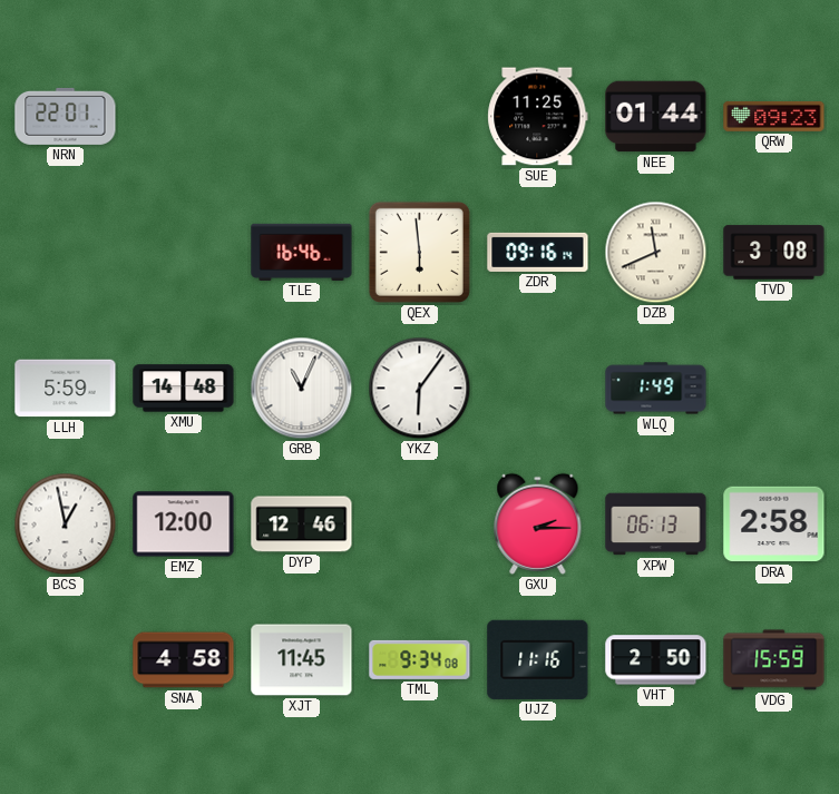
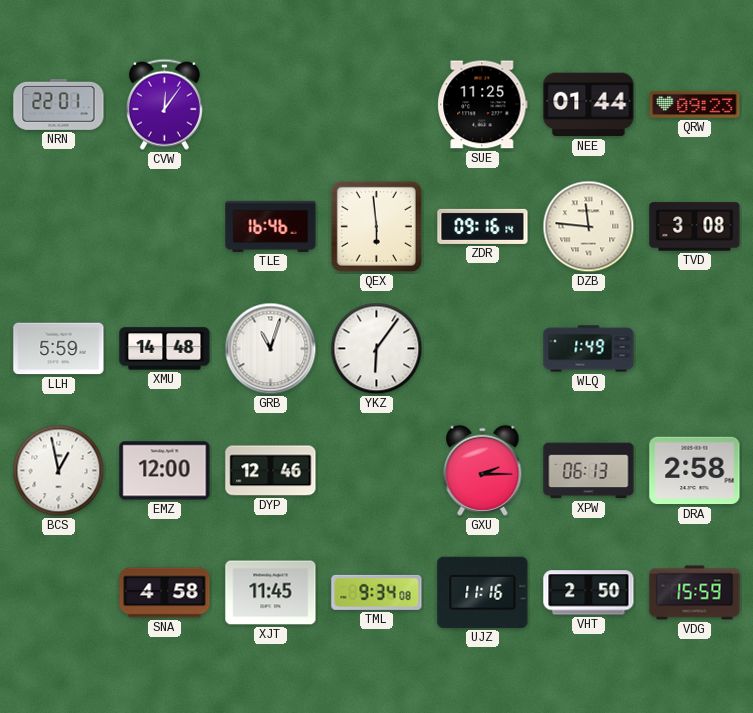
CVW: none -> 12:06 (164, 104)
DZB: 11:41 -> 11:46 (589, 227)
GRB: 11:04 -> 11:03 (271, 349)
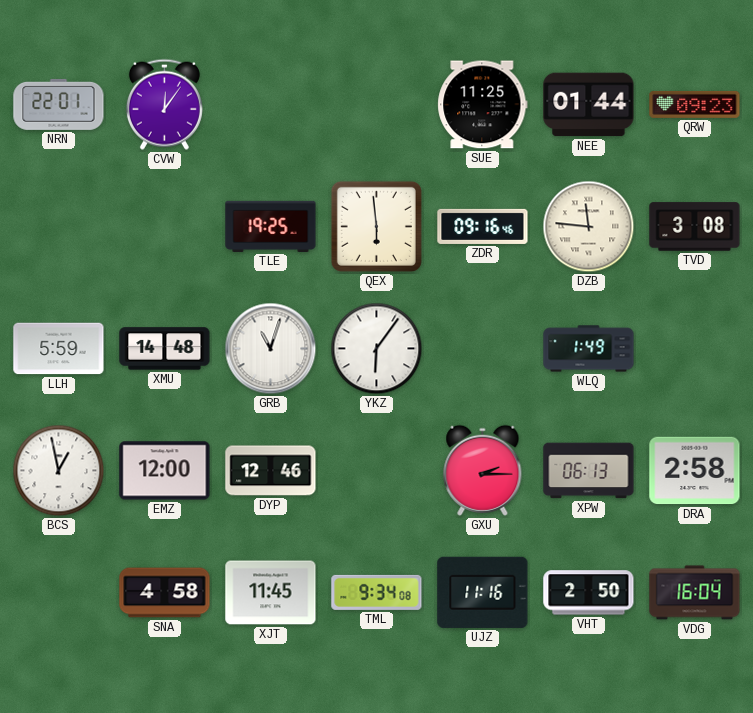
TLE: 16:46 -> 19:25 (271, 226)
ZDR: 09:16:14 -> 09:16:46 (483, 226)
VDG: 15:59 -> 16:04 (695, 593)
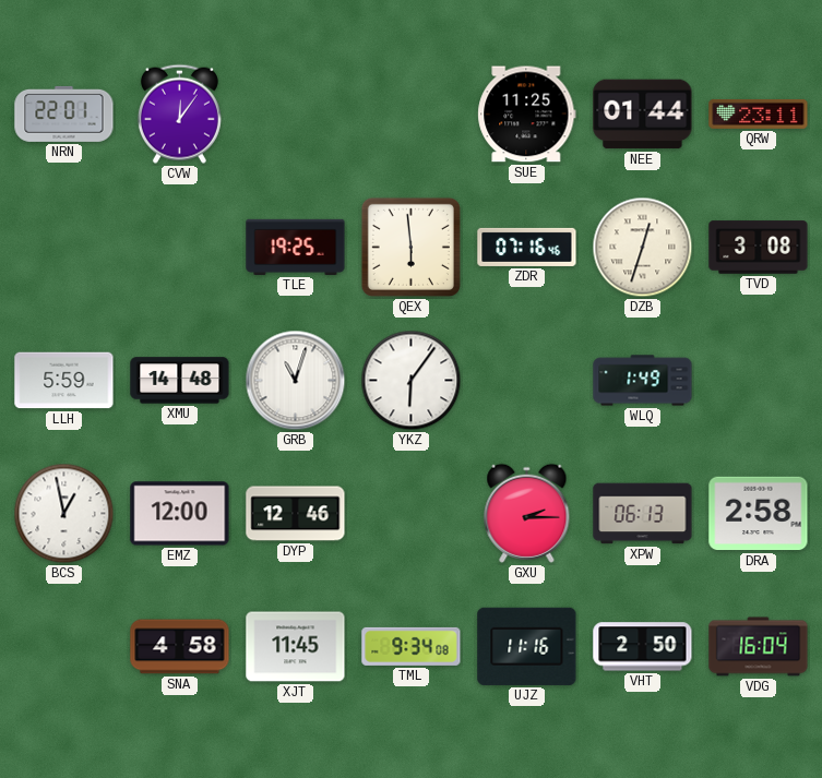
QRW: 09:23 -> 23:11 (759, 113)
ZDR: 09:16 -> 07:16 (527, 247)
DZB: 11:46 -> 12:33 (643, 248)
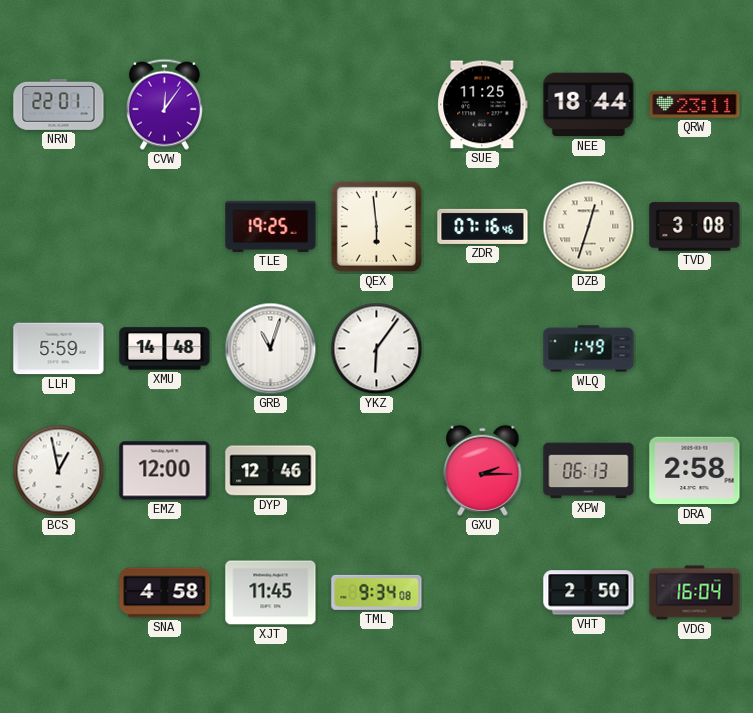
NEE: 01:44 -> 18:44 (589, 105)
UJZ: 11:16 -> none (527, 646)
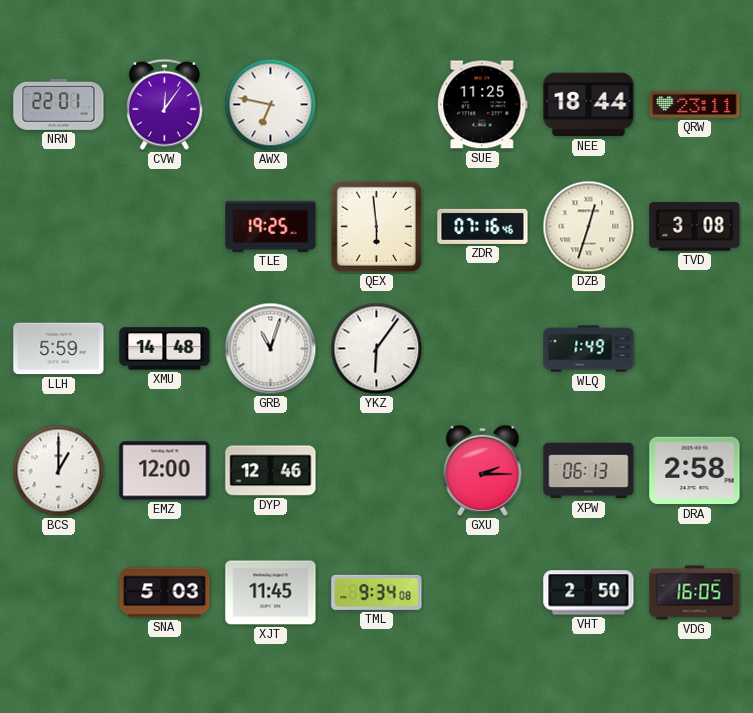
AWX: none -> 6:47 (271, 105)
BCS: 12:58 -> 1:00 (59, 471)
SNA: 4:58 -> 5:03 (165, 593)
VDG: 16:04 -> 16:05 (695, 593)
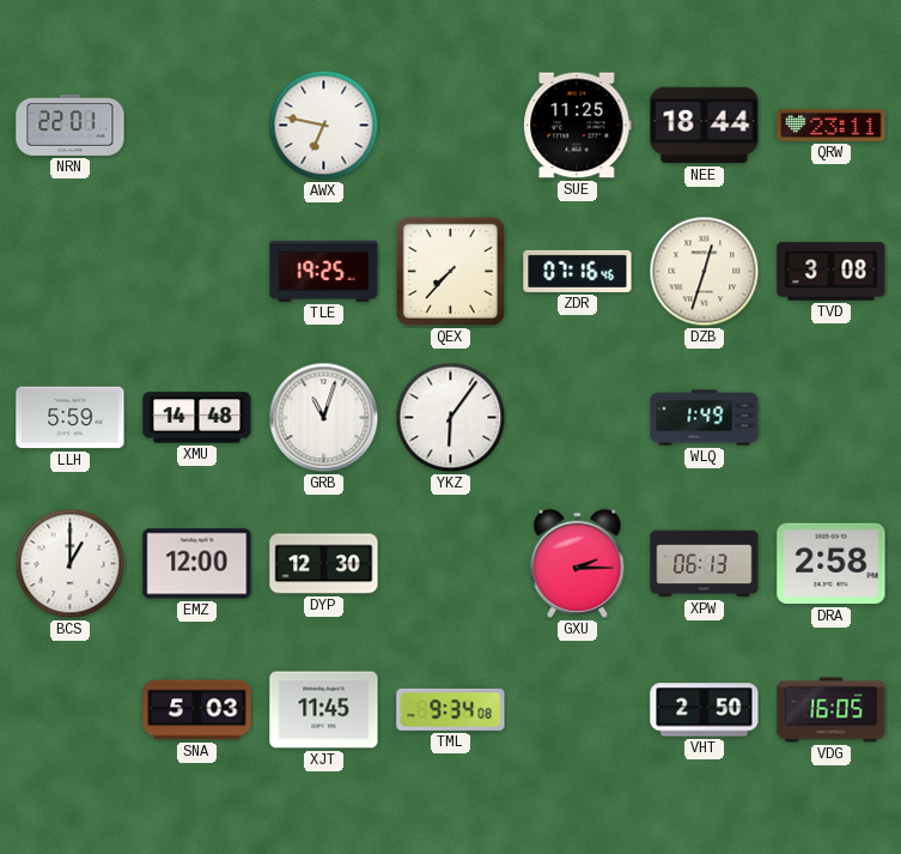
CVW: 12:06 -> none (164, 104)
QEX: 5:59 -> 7:37 (450, 271)
DYP: 12:46 -> 12:30 (324, 564)
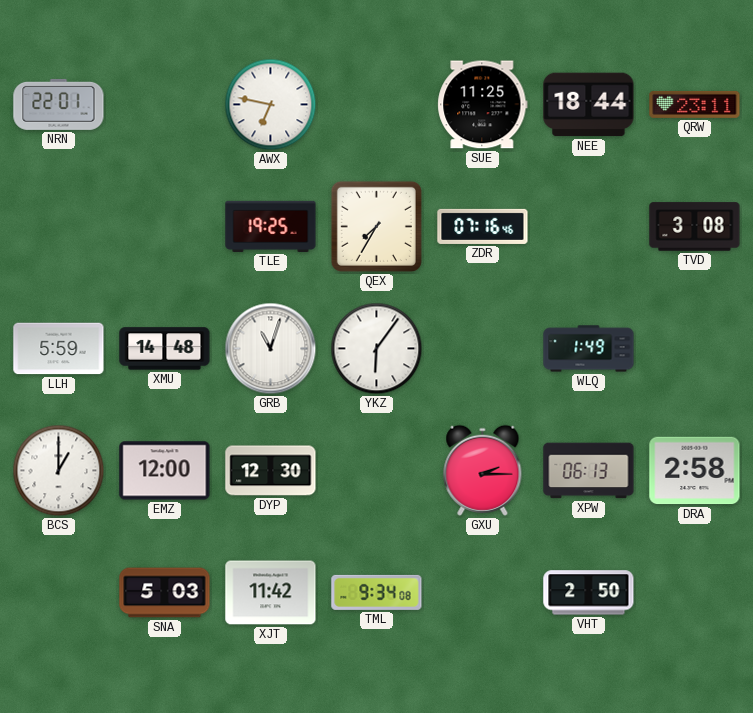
QEX: 7:37 -> 7:35 (376, 226)
DZB: 12:33 -> none (705, 272)
XJT: 11:45 -> 11:42 (271, 593)
VDG: 16:05 -> none (832, 710)
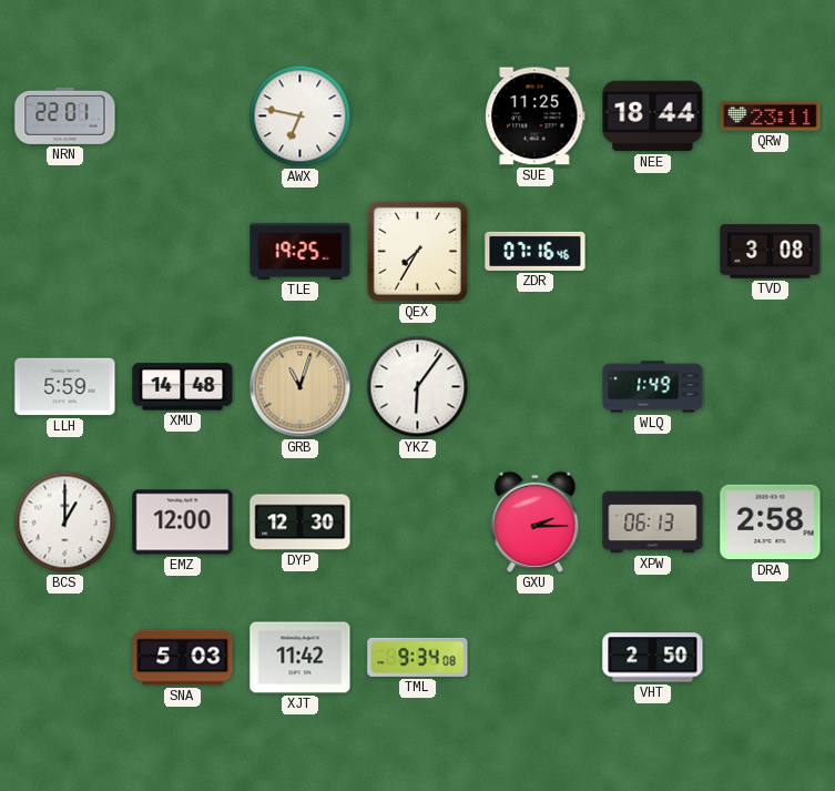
GRB dial: white -> champagne (301, 387)
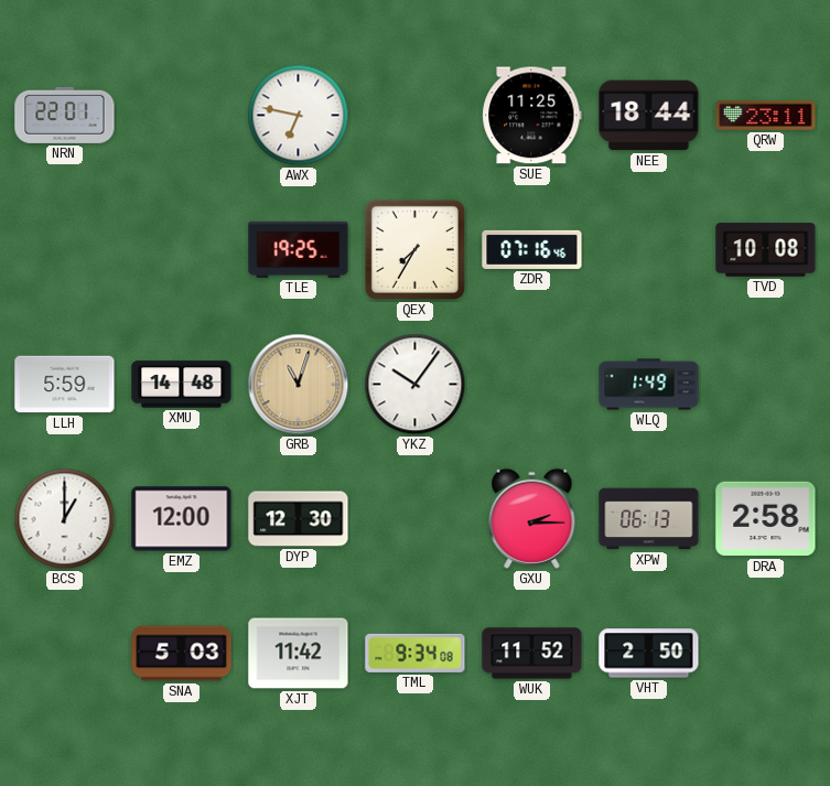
TVD: 3:08 -> 10:08 (766, 250)
YKZ: 6:06 -> 10:06 (416, 385)
WUK: none -> 11:52 (532, 654)
